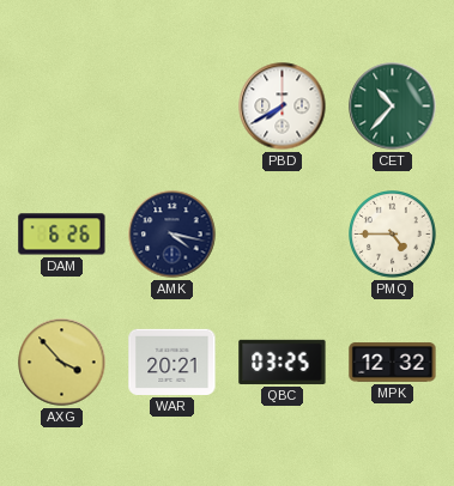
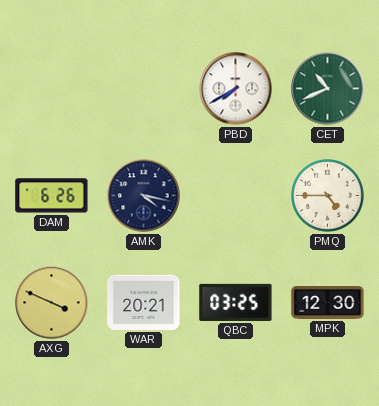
CET: 10:37 -> 10:41 (328, 89)
AXG: 3:53 -> 3:49 (52, 303)
MPK: 12:32 -> 12:30 (328, 303)
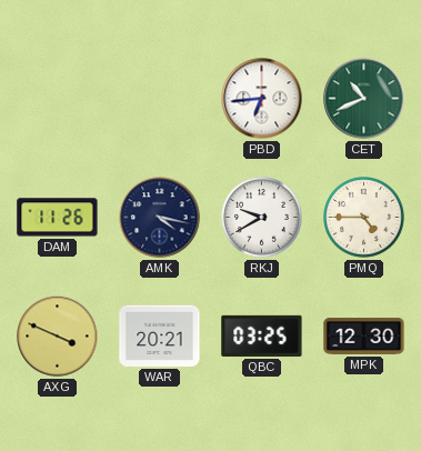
PBD: 7:40 -> 6:44 (262, 99)
DAM: 6:26 -> 11:26 (58, 218)
RKJ: none -> 9:40 (262, 218)
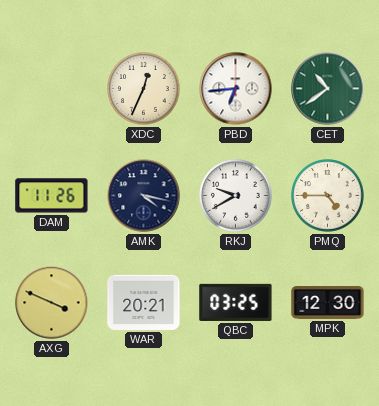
XDC: none -> 12:34 (144, 89)
CET: 10:41 -> 10:39 (328, 89)
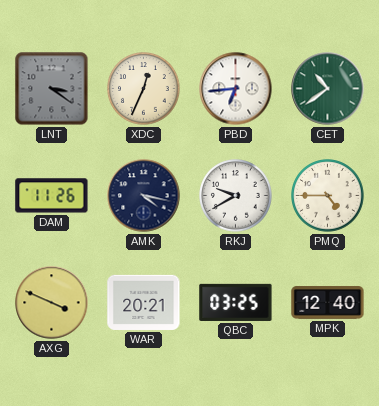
LNT: none -> 3:21 (52, 89)
MPK: 12:30 -> 12:40 (328, 303)
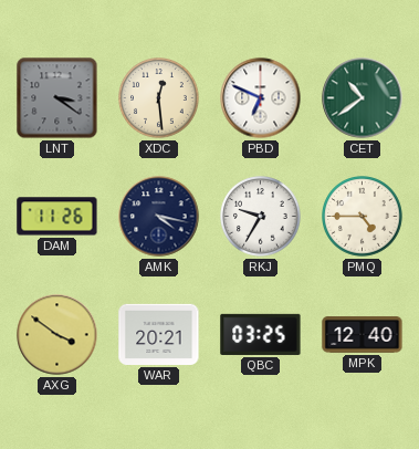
XDC: 12:34 -> 12:29 (159, 98)
PBD: 6:44 -> 6:49 (261, 98)
RKJ: 9:40 -> 9:35 (261, 217)
AXG: 3:49 -> 3:51 (57, 335)
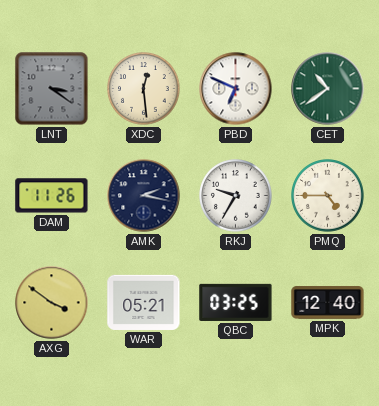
AMK: 4:17 -> 2:17 (144, 196)
WAR: 20:21 -> 05:21 (144, 302)
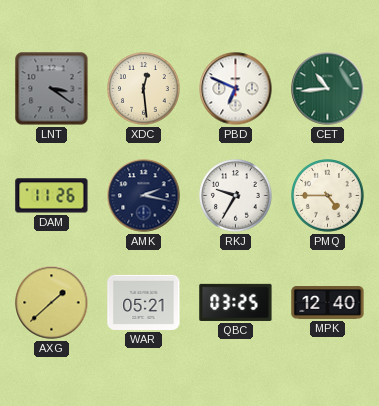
CET: 10:39 -> 10:44 (328, 89)
AXG: 3:51 -> 1:38 (52, 303)
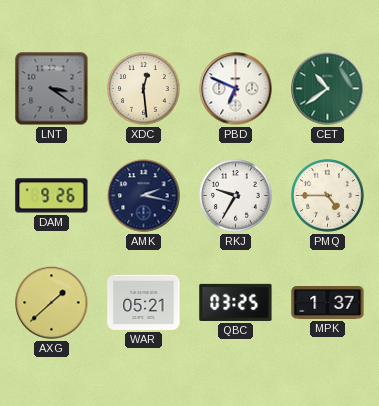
CET: 10:44 -> 10:39 (328, 89)
DAM: 11:26 -> 9:26 (52, 196)
MPK: 12:40 -> 1:37 (328, 303)
